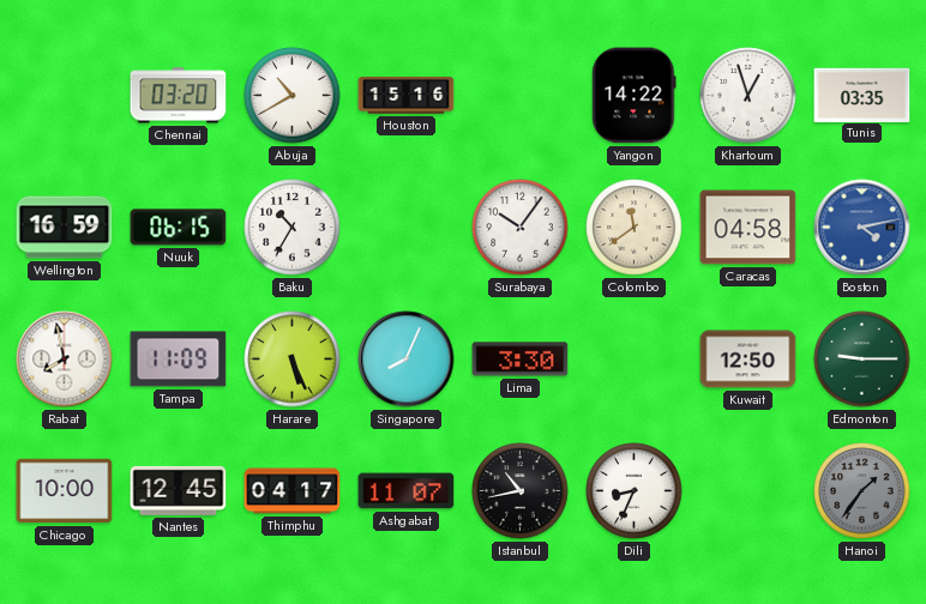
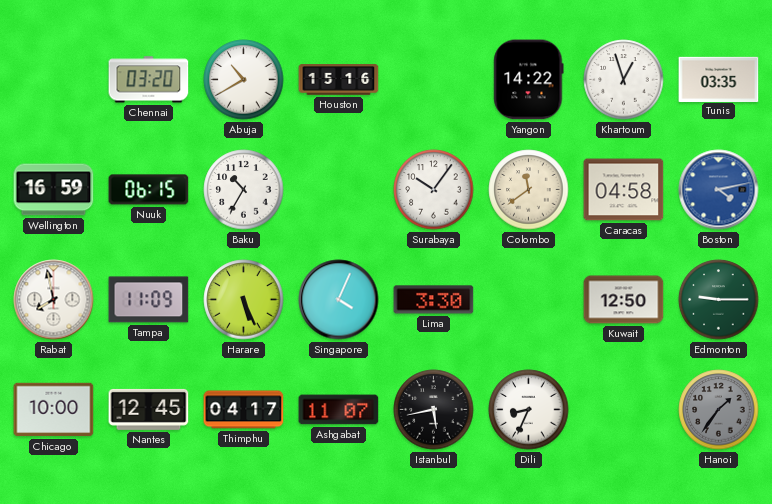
Singapore: 8:04 -> 4:04 (339, 300)
Istanbul: 10:43 -> 5:43 (434, 410)
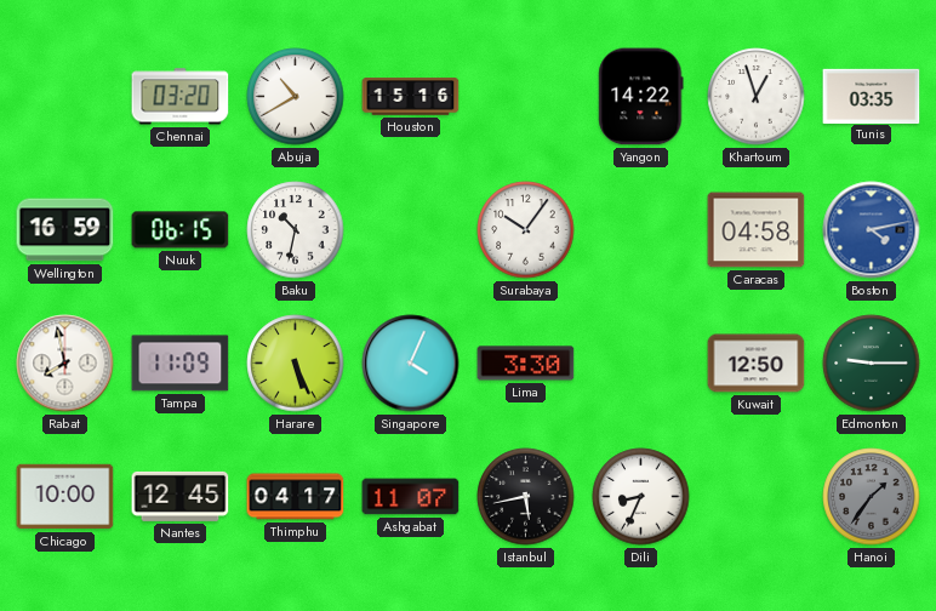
Baku: 10:35 -> 10:32 (296, 230)
Colombo: 11:39 -> none (529, 190)
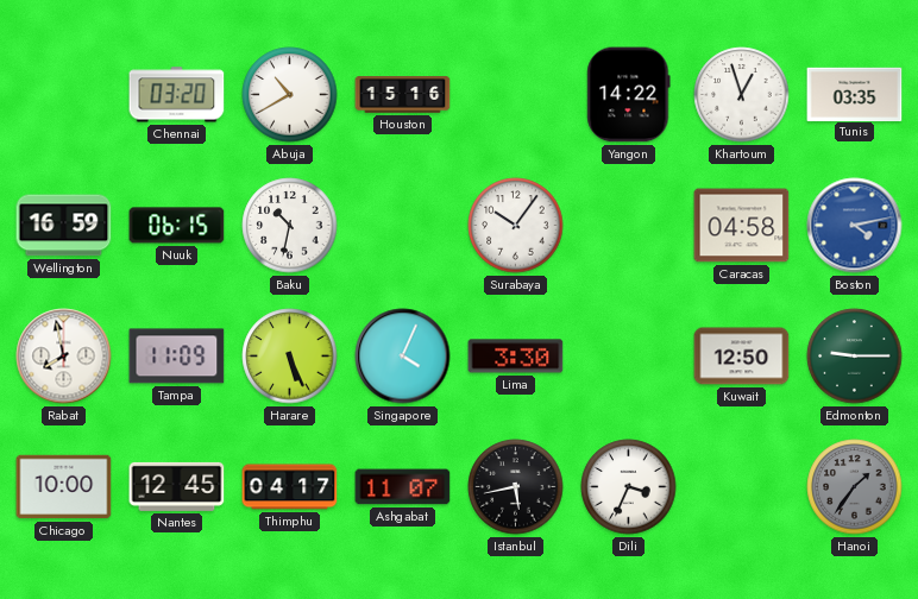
Dili: 8:34 -> 3:34 (629, 487)
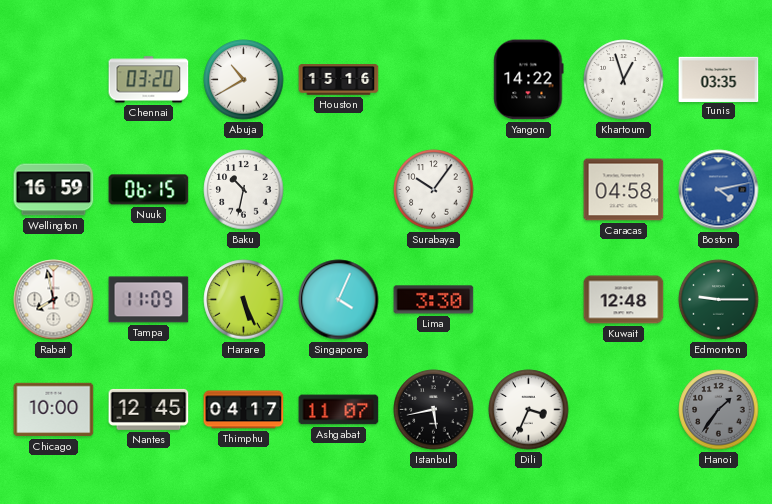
Kuwait: 12:50 -> 12:48 (624, 300)
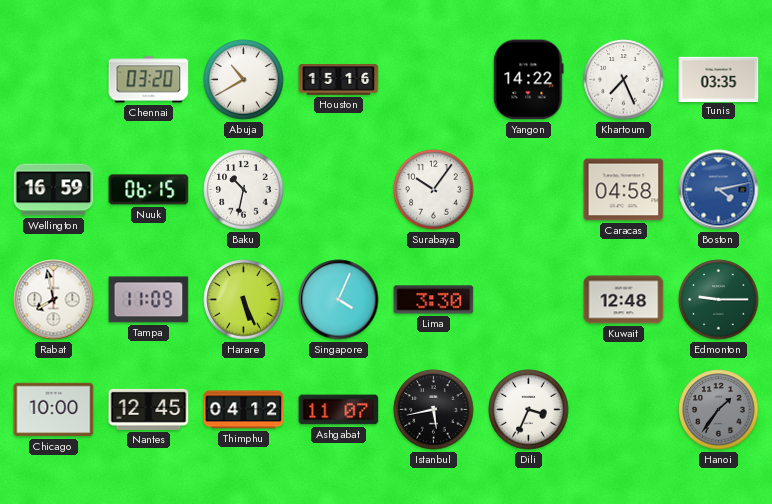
Khartoum: 12:57 -> 7:26 (624, 80)
Thimphu: 04:17 -> 04:12 (244, 410)
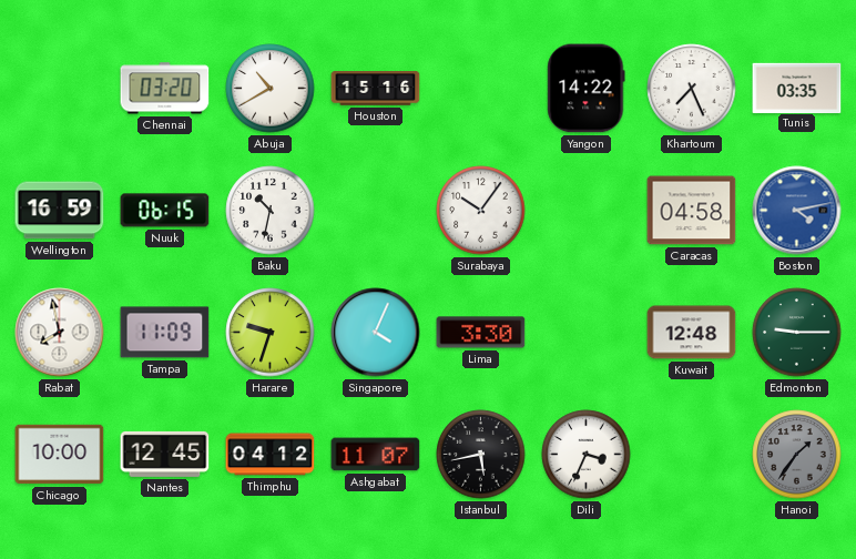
Harare: 5:26 -> 9:33 (271, 333)
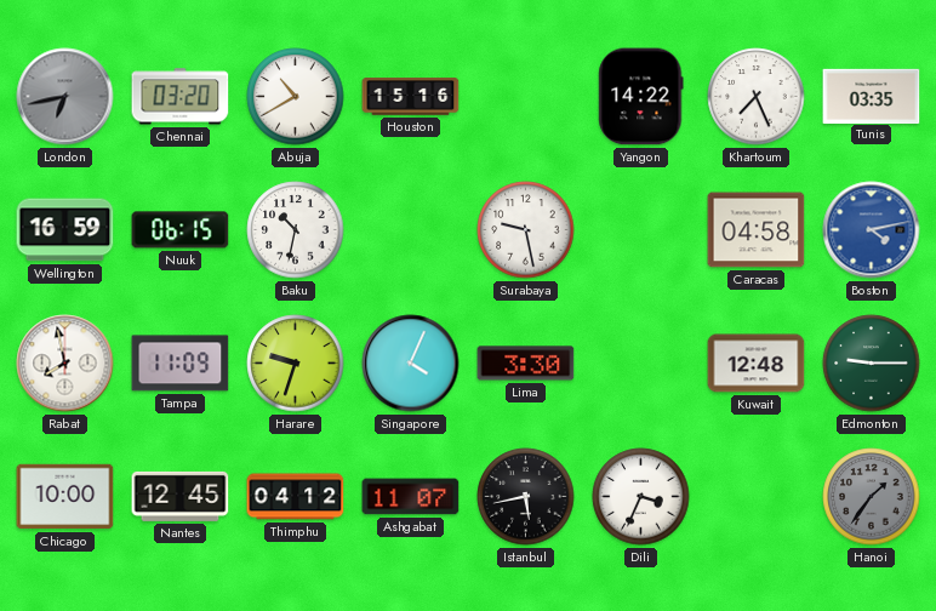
London: none -> 6:43 (65, 97)
Surabaya: 10:06 -> 9:28 (526, 230)
